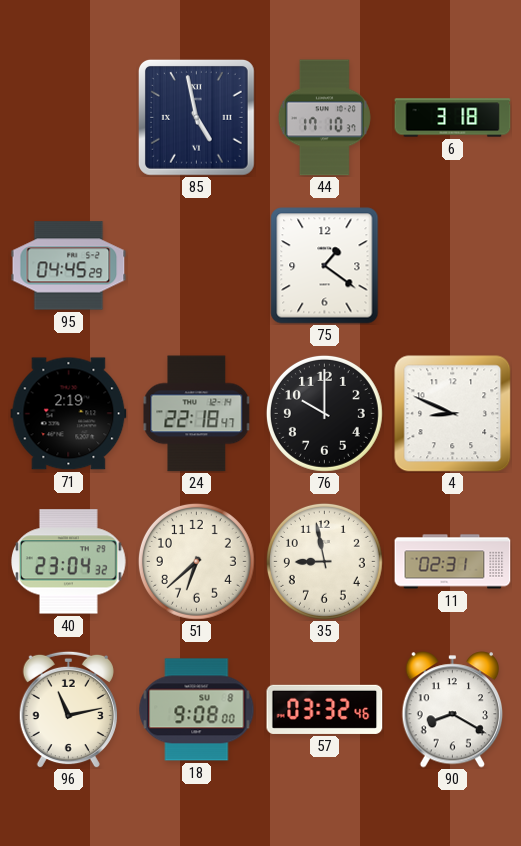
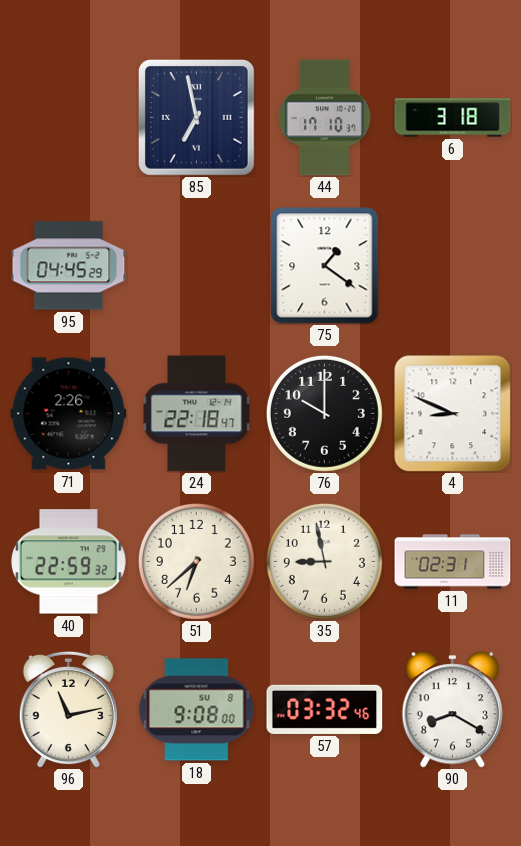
85: 4:58 -> 6:58 (196, 117)
71: 2:19 -> 2:26 (69, 414)
40: 23:04 -> 22:59 (69, 562)
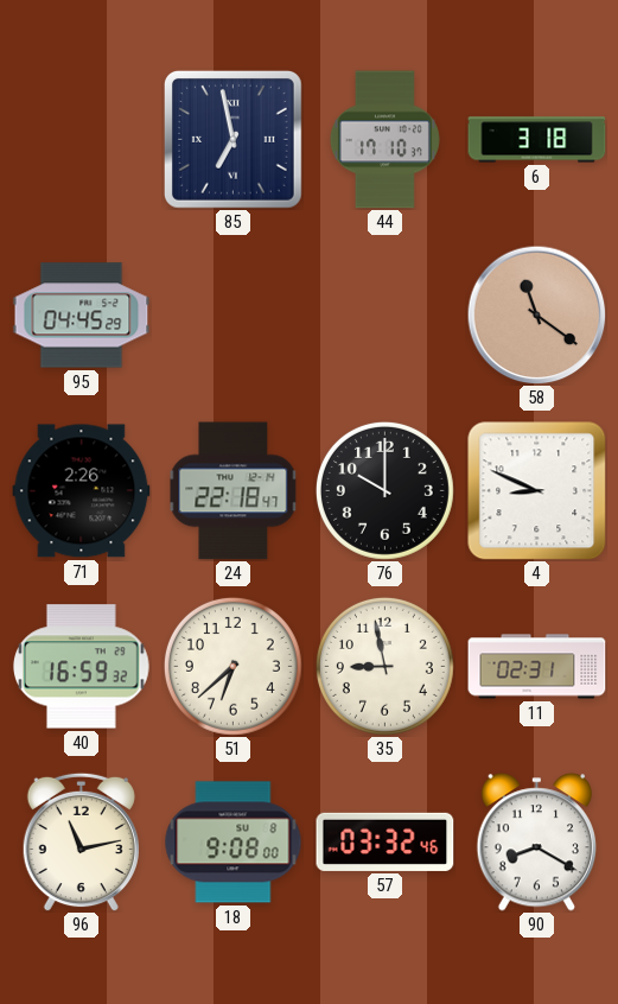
75: 1:21 -> none (325, 266)
58: none -> 11:21 (536, 314)
40: 22:59 -> 16:59 (82, 667)
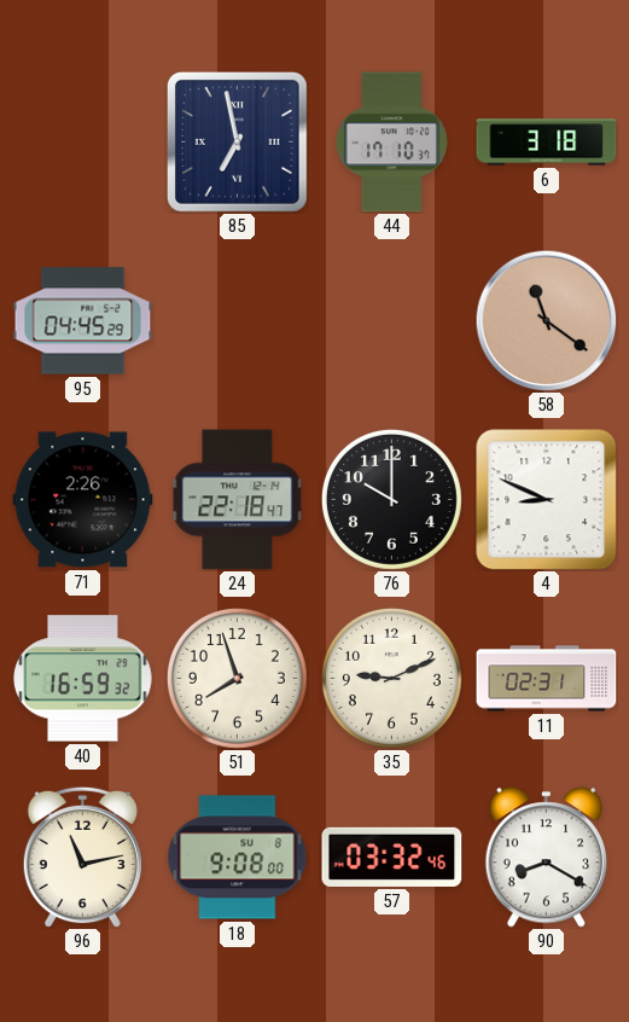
51: 6:38 -> 7:57 (237, 678)
35: 8:58 -> 9:11 (391, 678)
